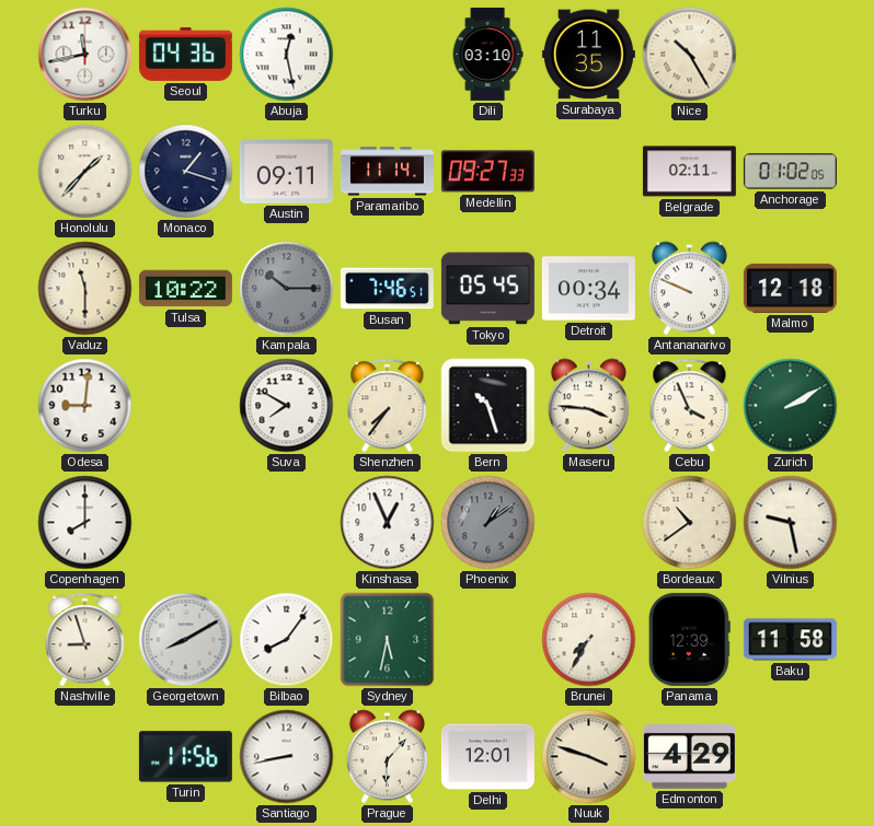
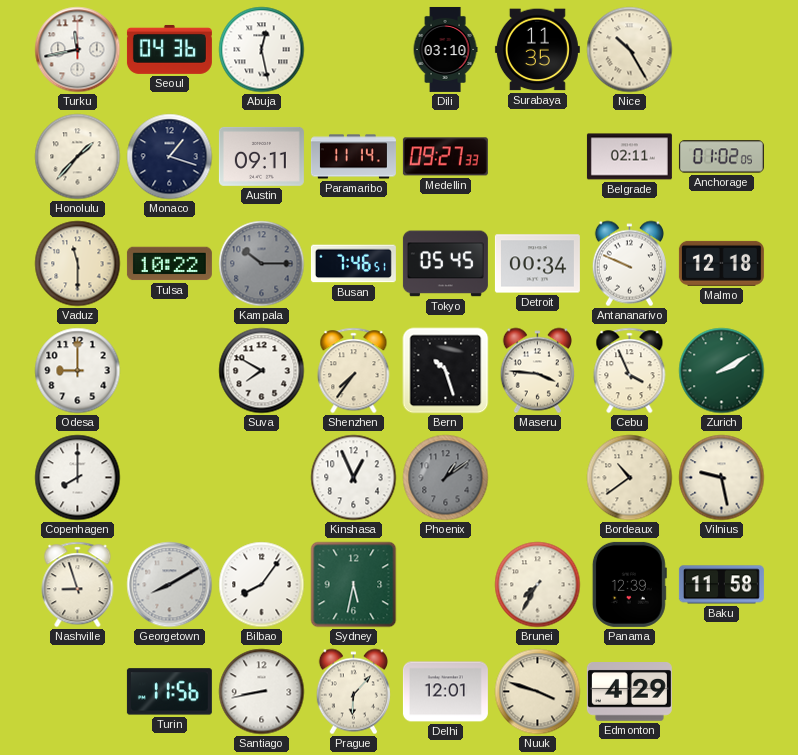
Odesa: 9:01 -> 9:00 (78, 371)
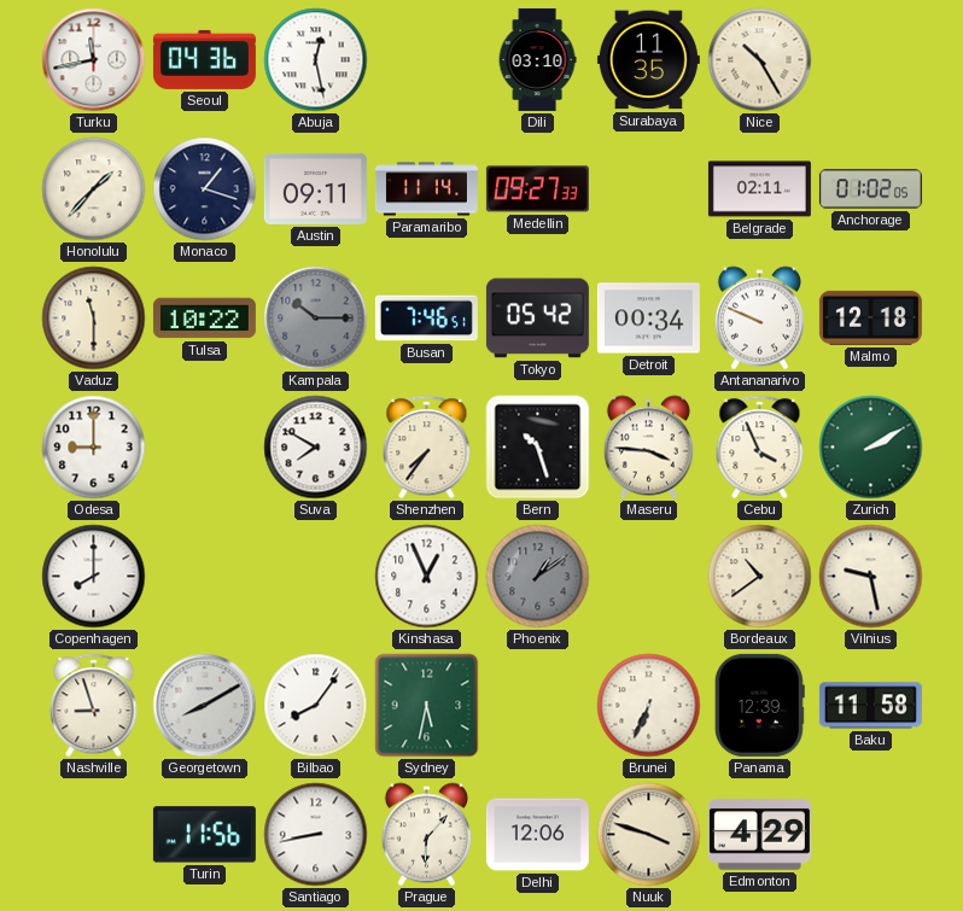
Tokyo: 05:45 -> 05:42 (537, 319)
Brunei: 7:35 -> 6:34 (649, 706)
Delhi: 12:01 -> 12:06 (537, 835)
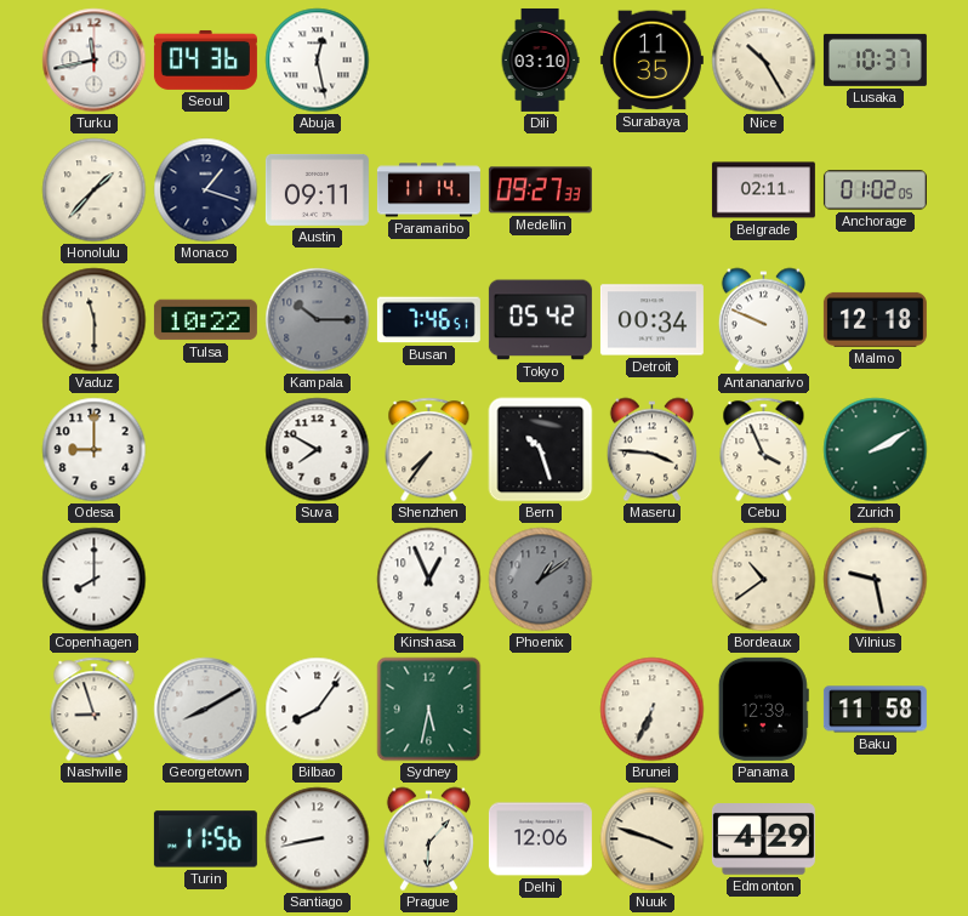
Lusaka: none -> 10:37 (875, 59)
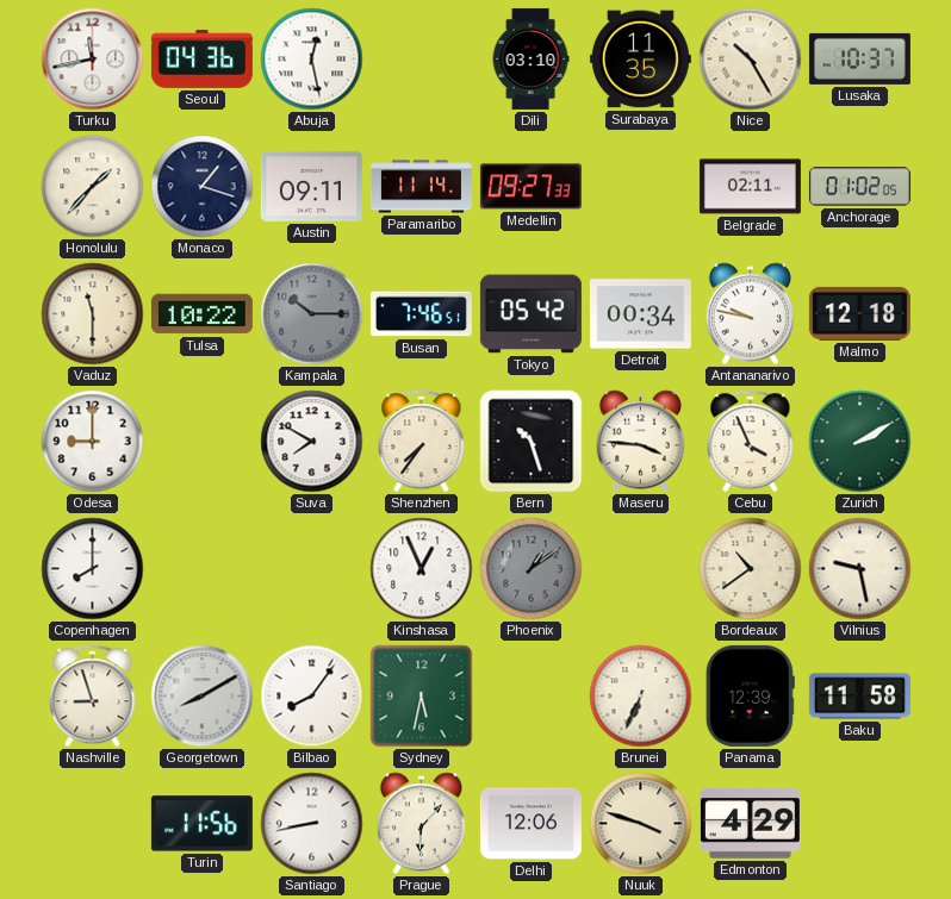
Antananarivo: 9:49 -> 9:47 (750, 314)
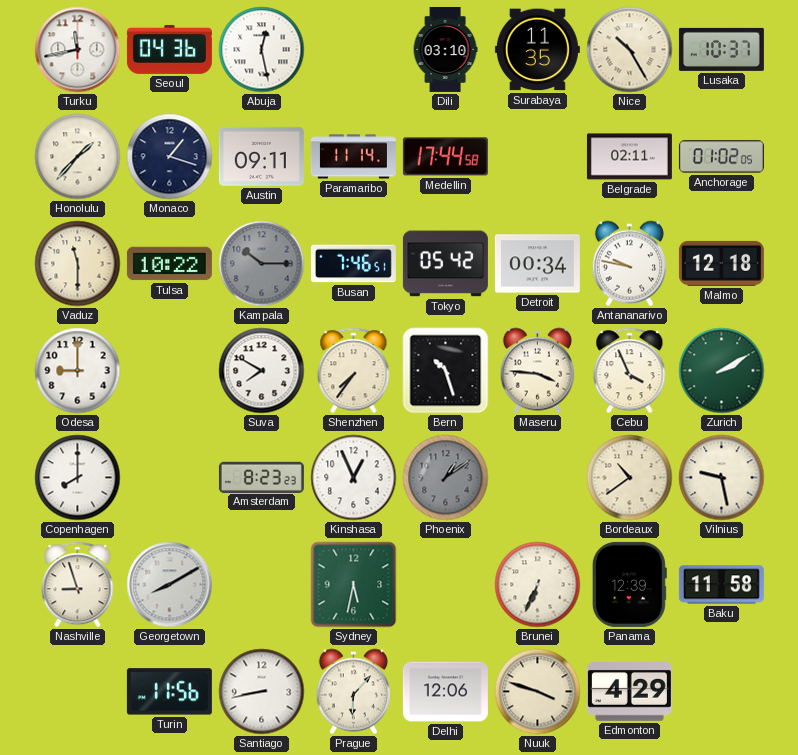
Medellin: 09:27 -> 17:44 (445, 157)
Amsterdam: none -> 8:23 (261, 477)
Bilbao: 8:06 -> none (312, 697)
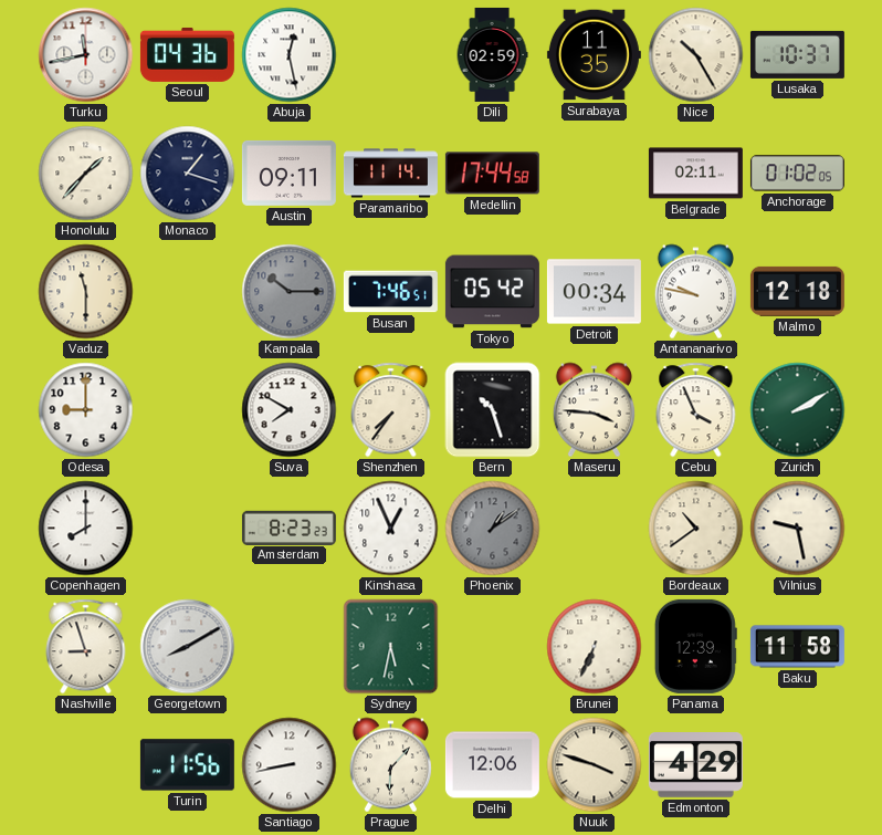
Dili: 03:10 -> 02:59 (492, 54)
Tulsa: 10:22 -> none (169, 264)
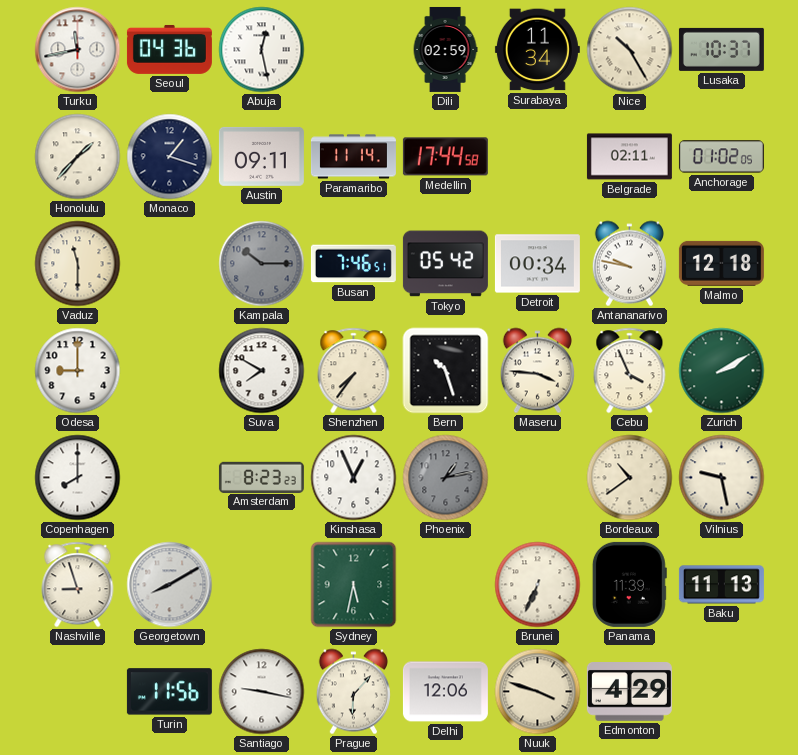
Surabaya: 11:35 -> 11:34 (537, 50)
Phoenix: 1:09 -> 1:13 (446, 478)
Panama: 12:39 -> 11:39 (629, 584)
Baku: 11:58 -> 11:13 (721, 585)
Santiago: 8:43 -> 9:17 (262, 692)
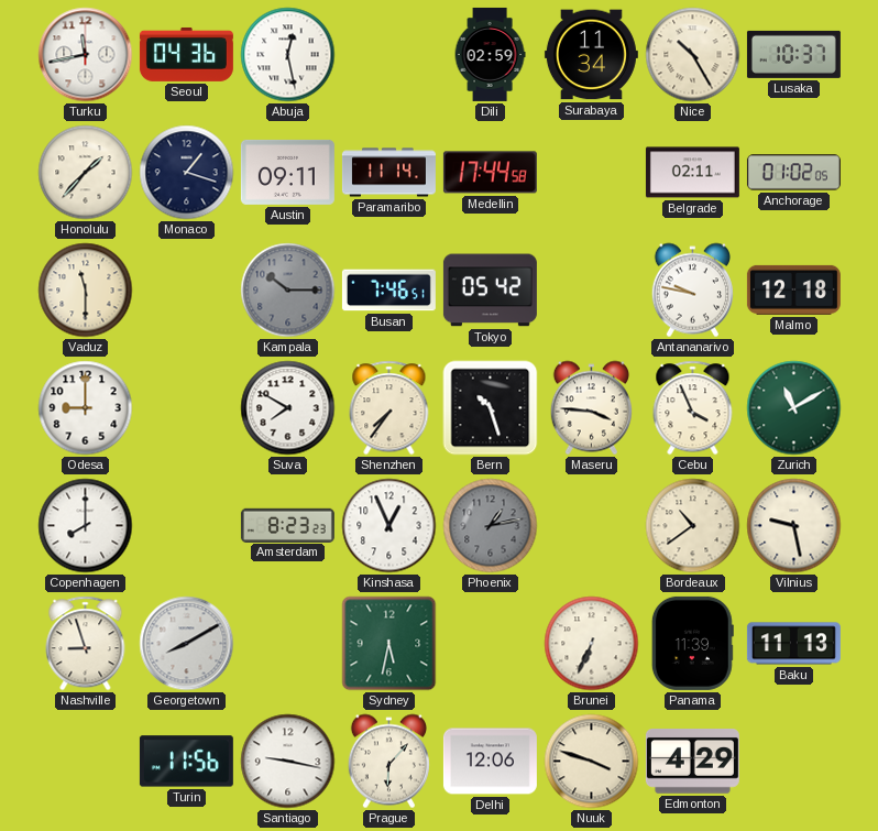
Detroit: 00:34 -> none (537, 264)
Zurich: 2:10 -> 11:10 (794, 408)
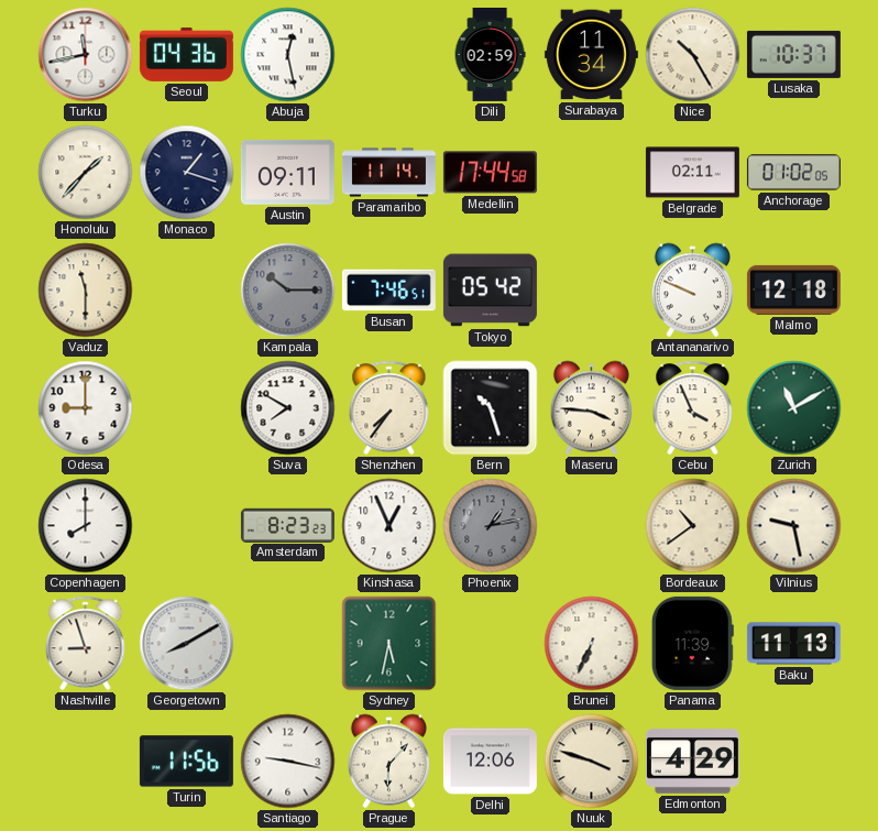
Antananarivo: 9:47 -> 9:49 (692, 291)
